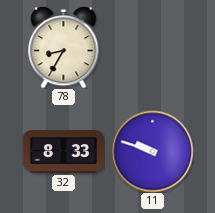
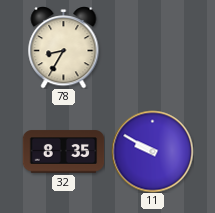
32: 8:33 -> 8:35 (63, 152)
11: 9:48 -> 9:50 (152, 151)
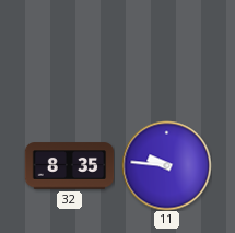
78: 8:35 -> none (64, 47)
11: 9:50 -> 9:46 (166, 165)
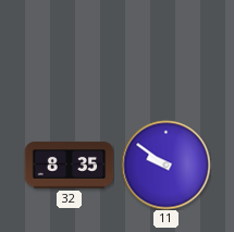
11: 9:46 -> 9:51 (165, 164)
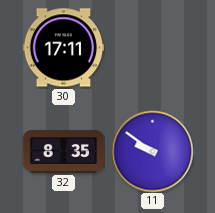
30: none -> 17:11 (63, 48)
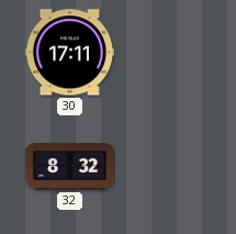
32: 8:35 -> 8:32 (69, 167)
11: 9:51 -> none (152, 151)
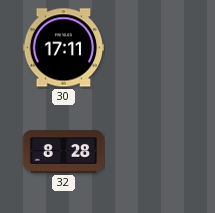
32: 8:32 -> 8:28 (63, 152)
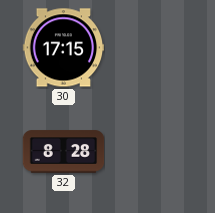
30: 17:11 -> 17:15 (63, 48)
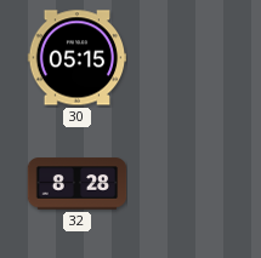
30: 17:15 -> 05:15 (76, 58)
